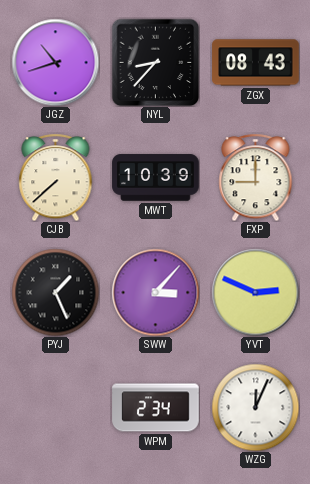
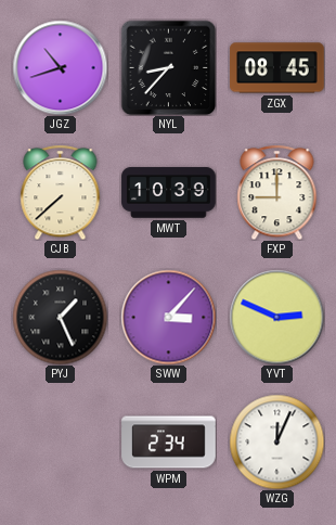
ZGX: 08:43 -> 08:45 (277, 68)
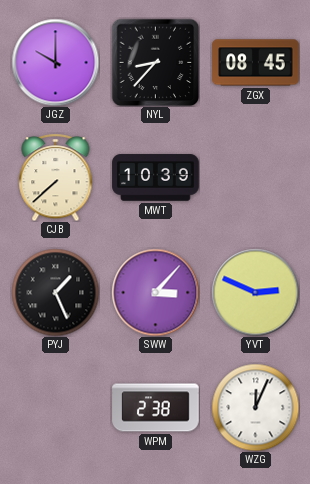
JGZ: 10:42 -> 10:00 (55, 62)
FXP: 9:00 -> none (277, 192)
WPM: 2:34 -> 2:38 (156, 408)
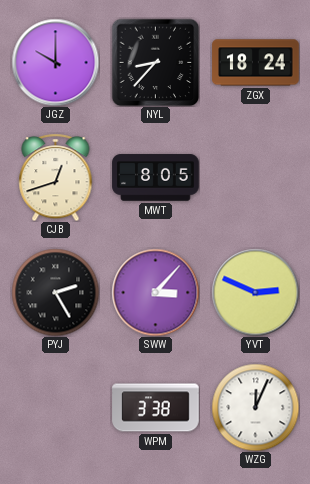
ZGX: 08:45 -> 18:24 (256, 63)
CJB: 7:38 -> 12:42 (56, 177)
MWT: 10:39 -> 8:05 (156, 178)
PYJ: 1:26 -> 2:25 (55, 292)
WPM: 2:38 -> 3:38 (156, 408)
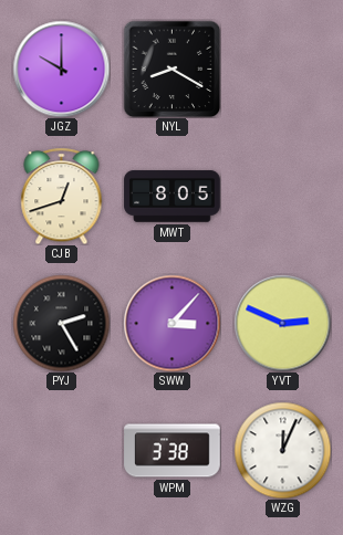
NYL: 8:37 -> 8:20 (171, 69)
ZGX: 18:24 -> none (256, 63)
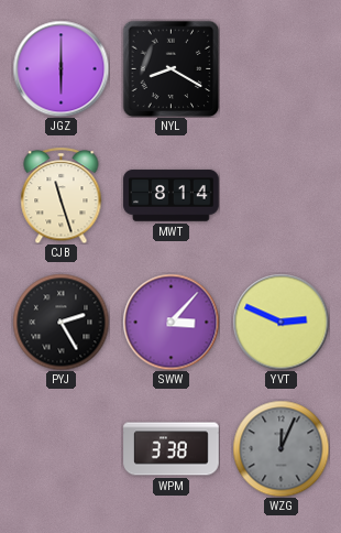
JGZ: 10:00 -> 6:00 (61, 68)
CJB: 12:42 -> 11:27 (62, 195)
MWT: 8:05 -> 8:14 (172, 196)
WZG dial: white -> grey (280, 448)
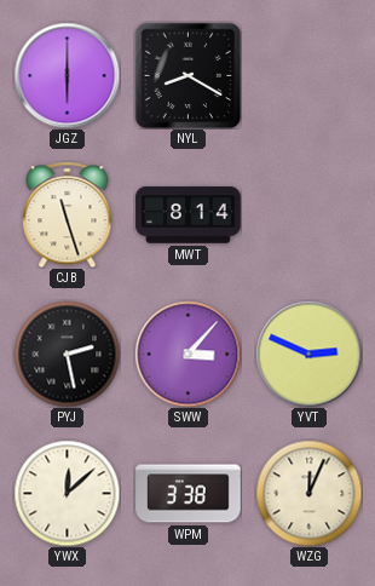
PYJ: 2:25 -> 2:28 (67, 354)
YWX: none -> 12:08 (67, 493)
WZG dial: grey -> cream (308, 493)
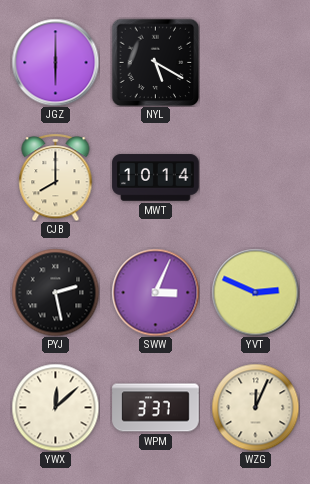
NYL: 8:20 -> 5:20 (155, 62)
CJB: 11:27 -> 8:00 (56, 177)
MWT: 8:14 -> 10:14 (156, 178)
SWW: 3:07 -> 3:04 (155, 292)
WPM: 3:38 -> 3:37 (156, 408)
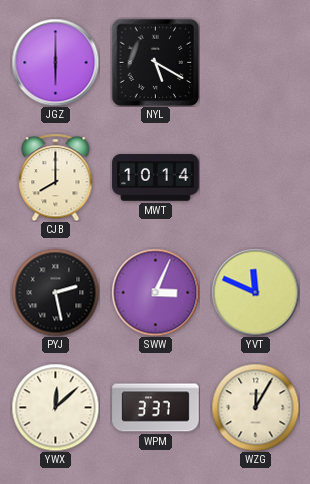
YVT: 2:49 -> 11:49 (255, 292)
WZG: 12:04 -> 12:05 (255, 407)
